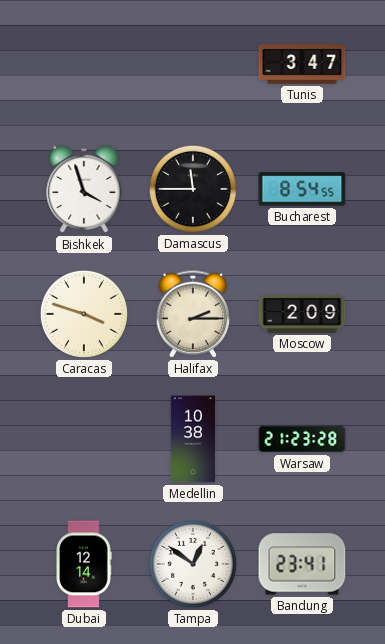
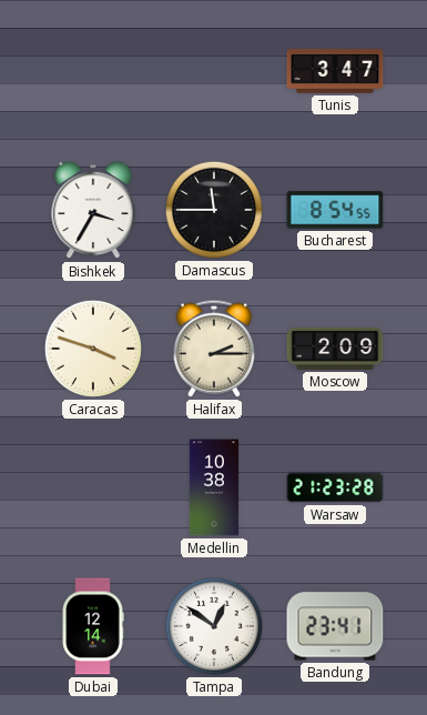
Bishkek: 3:57 -> 3:35 (93, 210)
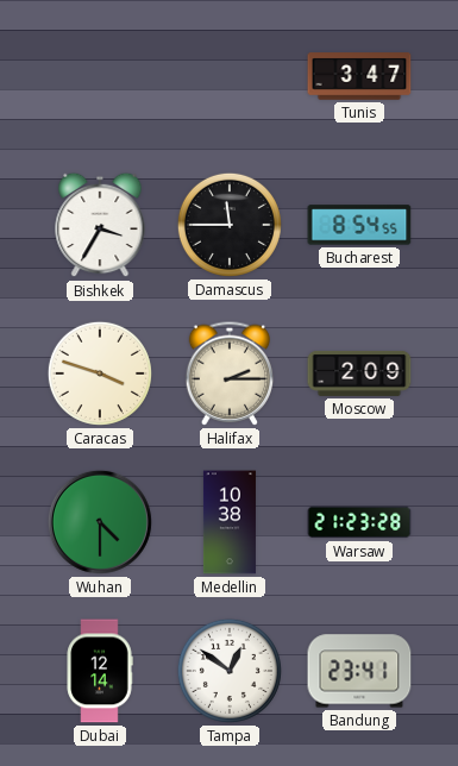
Wuhan: none -> 4:30 (100, 522)
